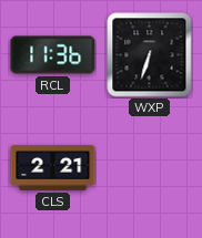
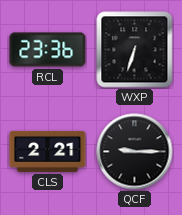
RCL: 11:36 -> 23:36 (48, 50)
QCF: none -> 9:15 (135, 152)
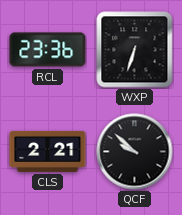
QCF: 9:15 -> 9:52 (135, 152)
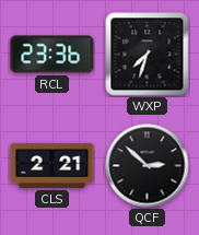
WXP: 6:33 -> 7:33 (148, 55)
QCF: 9:52 -> 2:52 (148, 166)
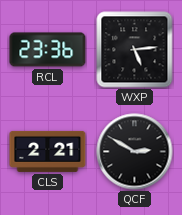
WXP: 7:33 -> 5:14 (135, 50)
QCF: 2:52 -> 2:50 (135, 152)
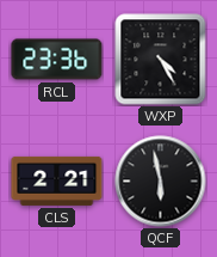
WXP: 5:14 -> 4:25 (161, 60)
QCF: 2:50 -> 5:58 (161, 182)
